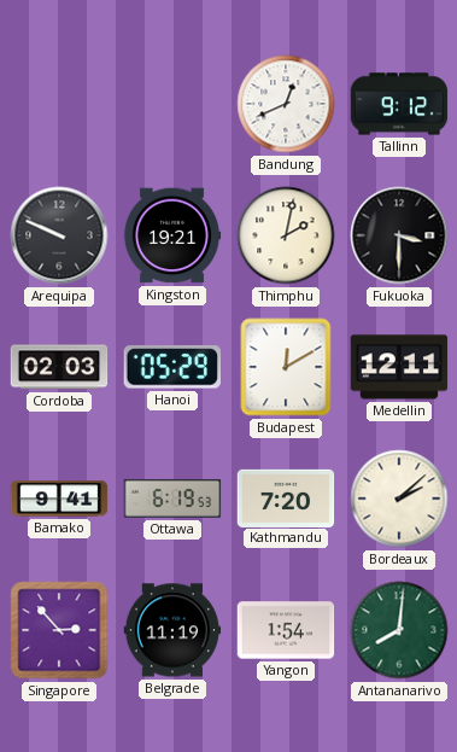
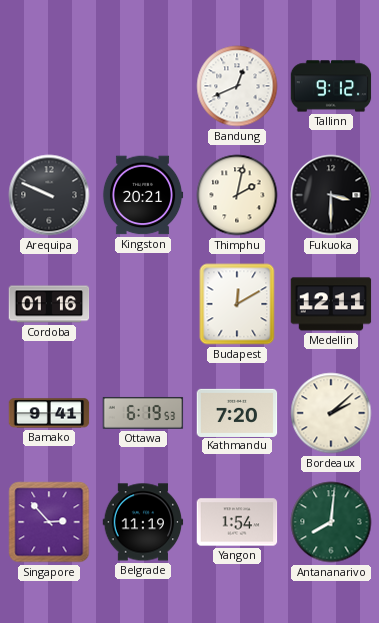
Kingston: 19:21 -> 20:21 (143, 195)
Cordoba: 02:03 -> 01:16 (49, 304)
Hanoi: 05:29 -> none (171, 367)
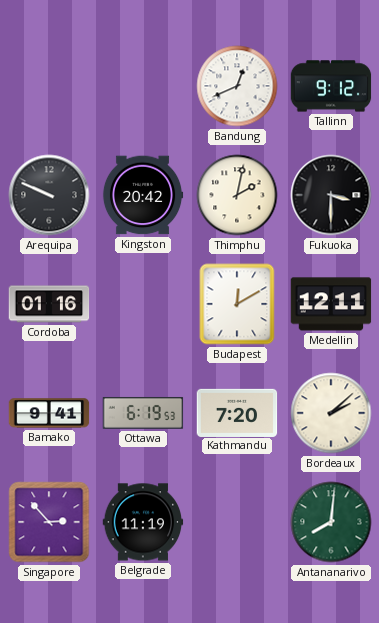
Kingston: 20:21 -> 20:42 (143, 195)
Yangon: 1:54 -> none (237, 522)
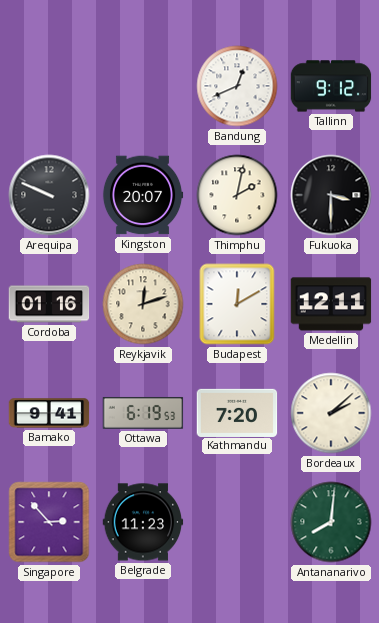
Kingston: 20:42 -> 20:07 (143, 195)
Reykjavik: none -> 12:12 (143, 304)
Belgrade: 11:19 -> 11:23 (143, 522)
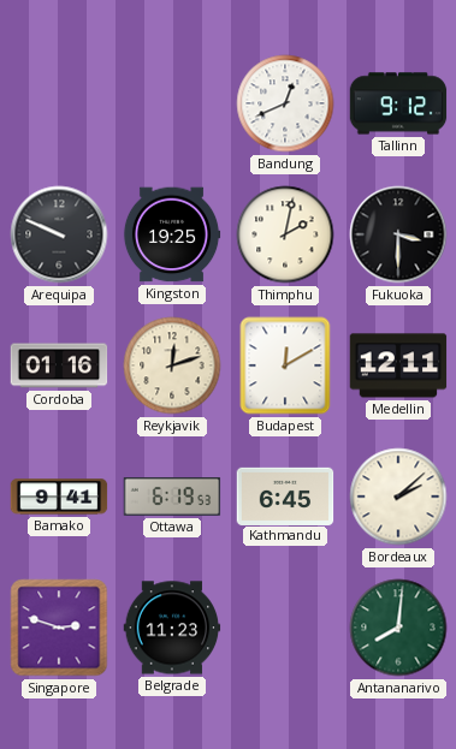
Kingston: 20:07 -> 19:25 (172, 234)
Kathmandu: 7:20 -> 6:45 (285, 495)
Singapore: 2:53 -> 2:48 (59, 628)
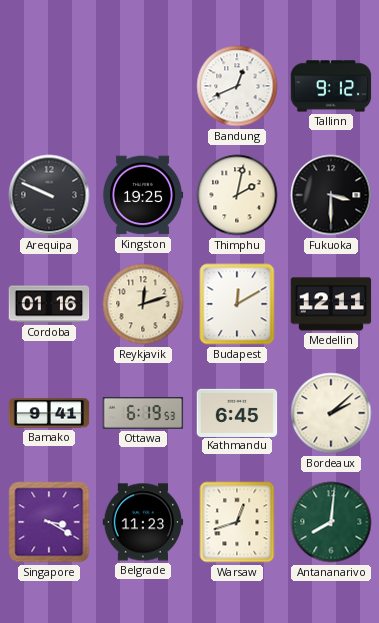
Singapore: 2:48 -> 3:20 (49, 522)
Warsaw: none -> 12:42 (237, 522)
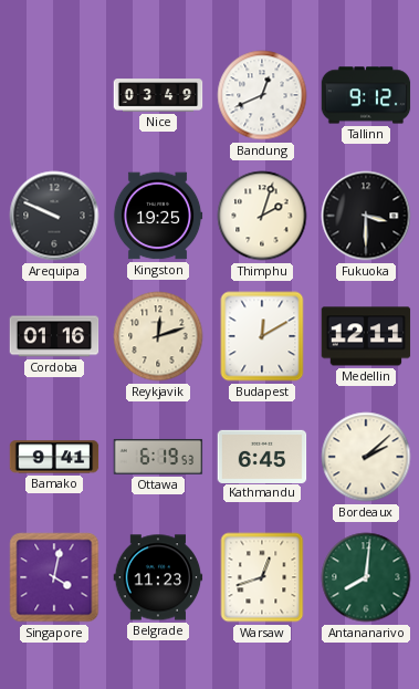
Nice: none -> 03:49 (158, 95)
Thimphu: 2:02 -> 2:03 (262, 216)
Singapore: 3:20 -> 4:02 (54, 577)
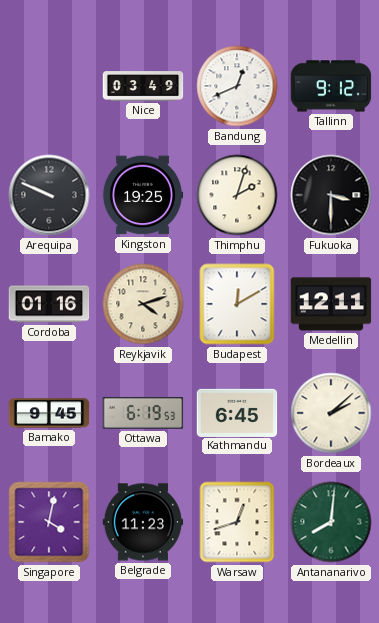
Reykjavik: 12:12 -> 4:12 (143, 304)
Bamako: 9:41 -> 9:45 (49, 413)
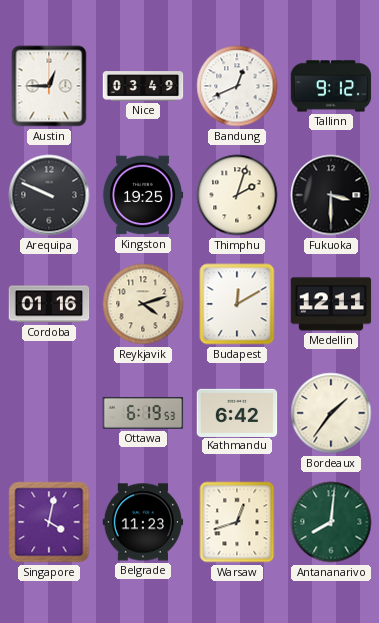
Austin: none -> 12:45 (49, 86)
Bamako: 9:45 -> none (49, 413)
Kathmandu: 6:45 -> 6:42 (237, 412)
Bordeaux: 2:08 -> 1:36 (331, 413)
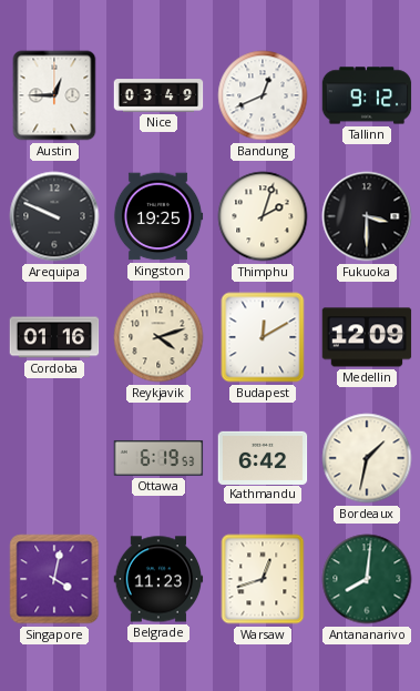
Medellin: 12:11 -> 12:09 (367, 337)
Bordeaux: 1:36 -> 1:32 (367, 458)
